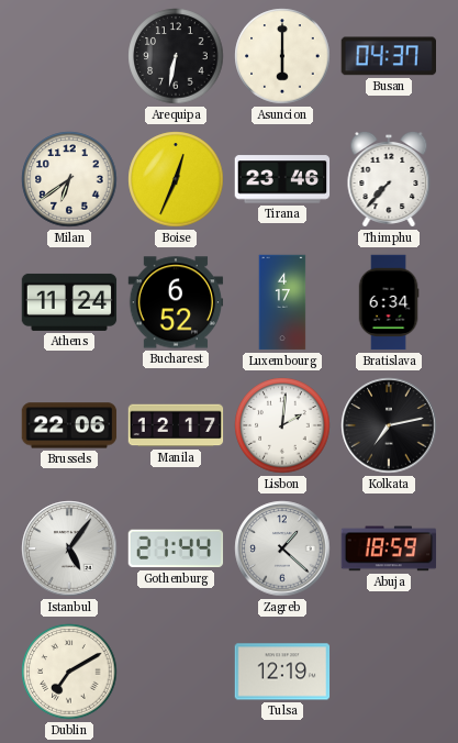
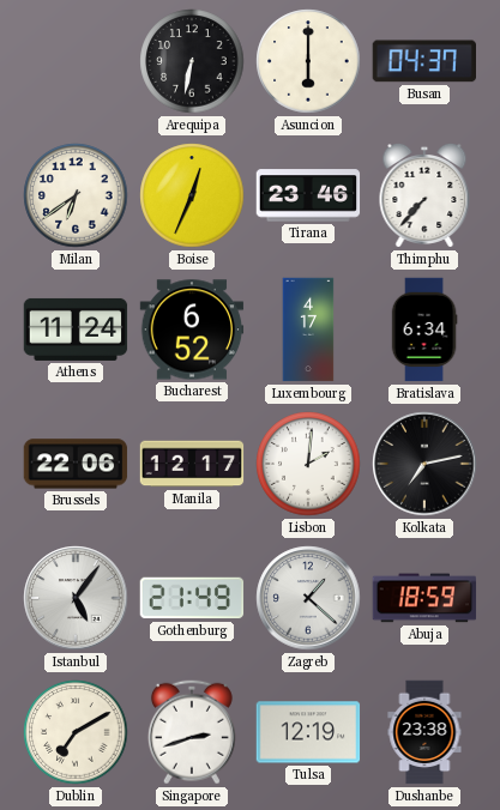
Gothenburg: 21:44 -> 21:49 (192, 598)
Singapore: none -> 2:42 (192, 732)
Dushanbe: none -> 23:38 (424, 732)
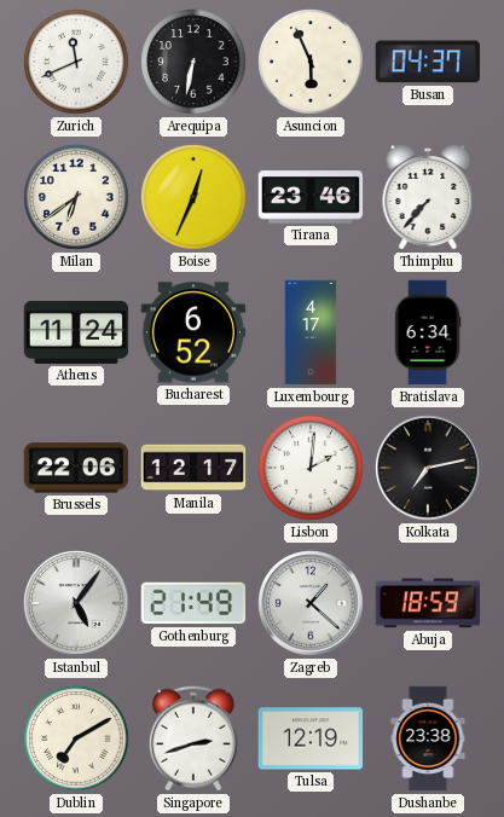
Zurich: none -> 11:41 (76, 62)
Asuncion: 6:00 -> 5:56 (311, 62)
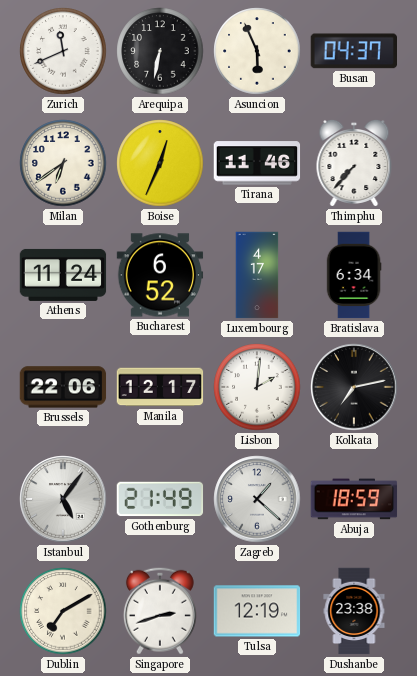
Tirana: 23:46 -> 11:46 (257, 163)
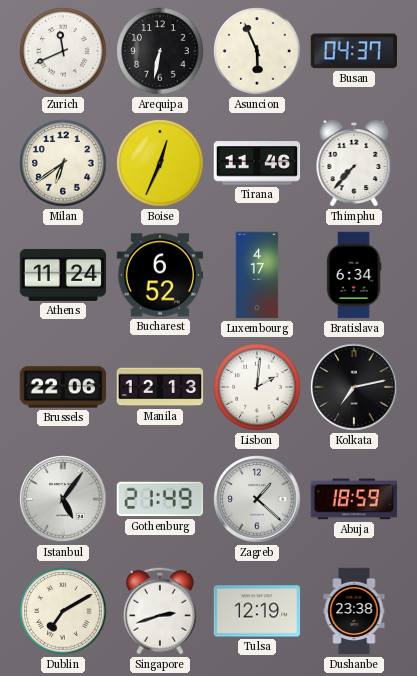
Manila: 12:17 -> 12:13 (160, 387)
